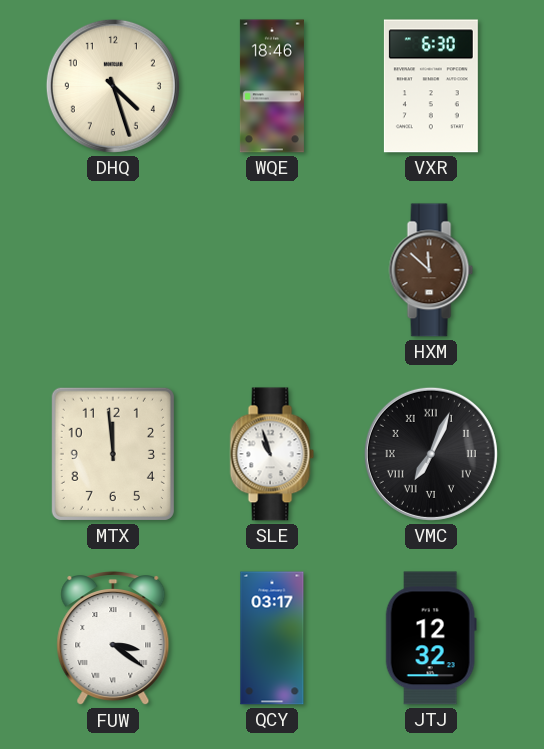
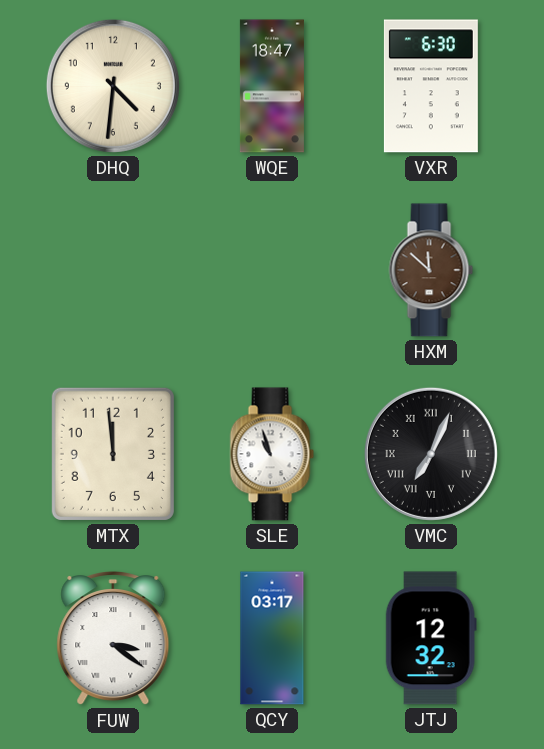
DHQ: 4:27 -> 4:31 (113, 86)
WQE: 18:46 -> 18:47 (272, 86)
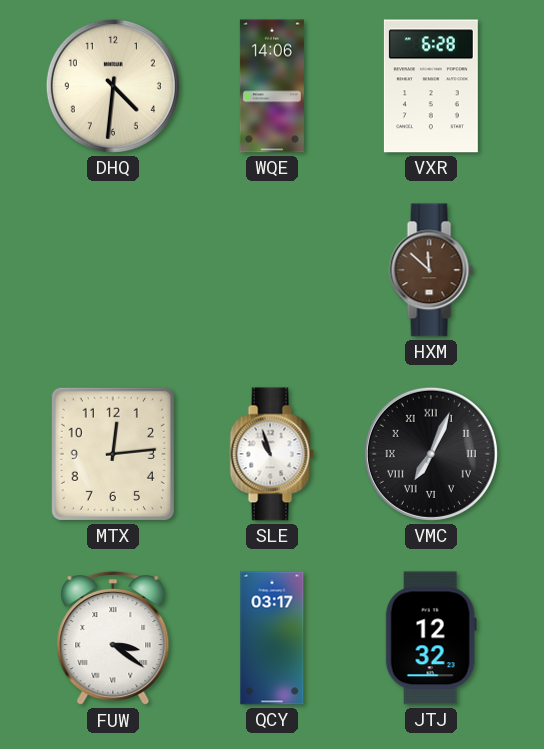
WQE: 18:47 -> 14:06 (272, 86)
VXR: 6:30 -> 6:28 (431, 86)
MTX: 11:59 -> 12:14 (113, 454)
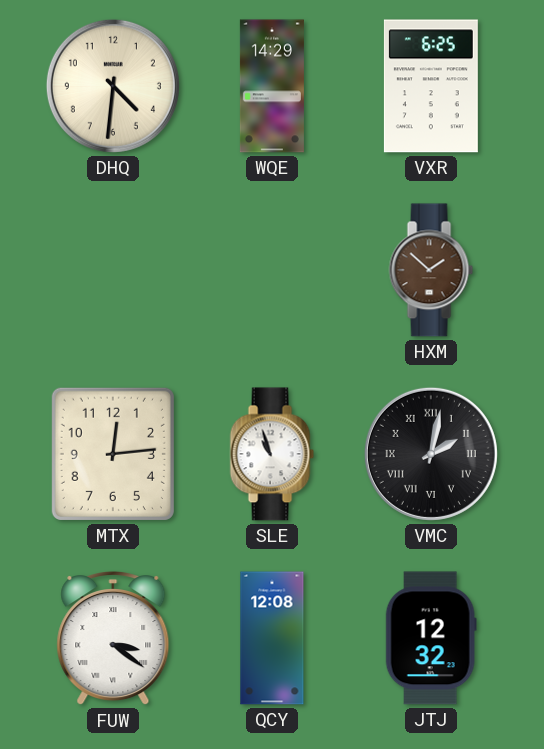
WQE: 14:06 -> 14:29 (272, 86)
VXR: 6:28 -> 6:25 (431, 86)
HXM: 11:52 -> 1:52 (431, 270)
VMC: 7:04 -> 2:02 (431, 454)
QCY: 03:17 -> 12:08 (272, 638)
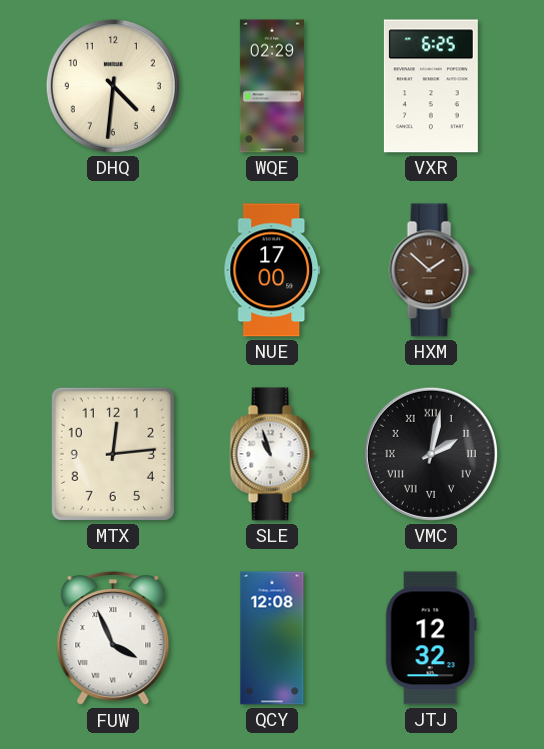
WQE: 14:29 -> 02:29 (272, 86)
NUE: none -> 17:00 (272, 270)
FUW: 3:21 -> 3:56 (113, 638)
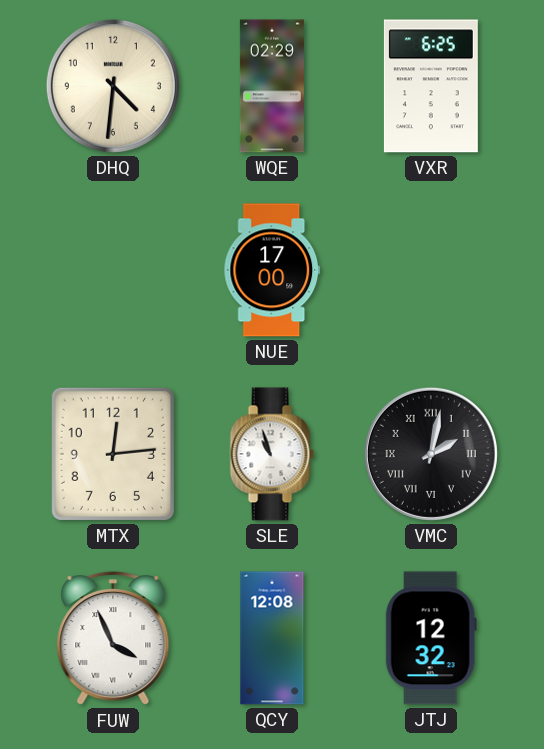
HXM: 1:52 -> none (431, 270)
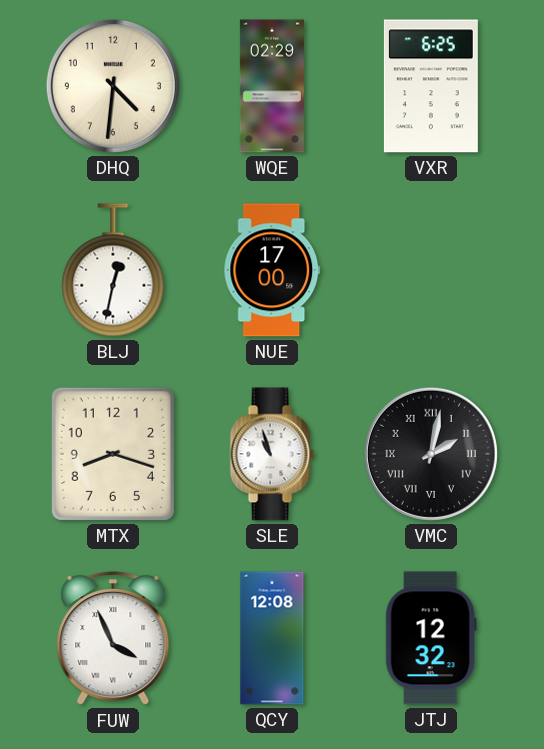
BLJ: none -> 12:32 (113, 270)
MTX: 12:14 -> 8:18 (113, 454)
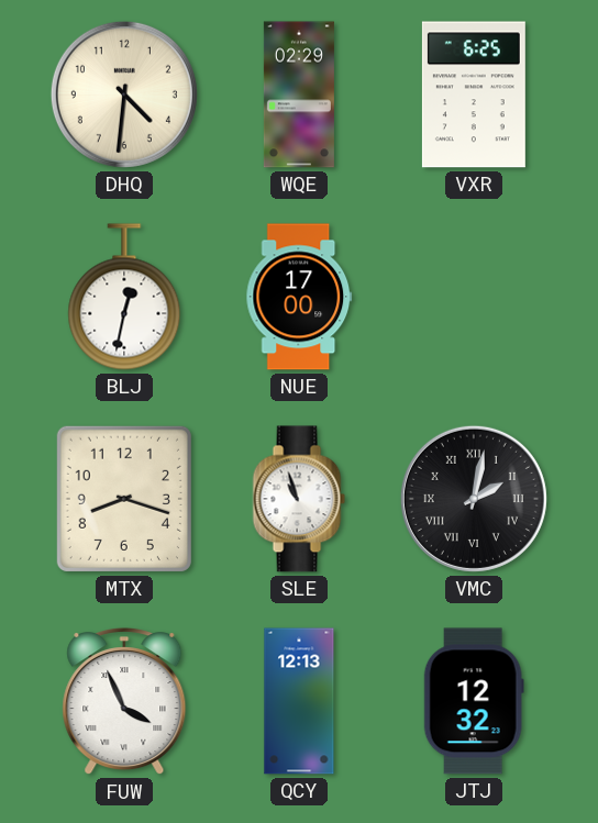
QCY: 12:08 -> 12:13 (299, 701)
